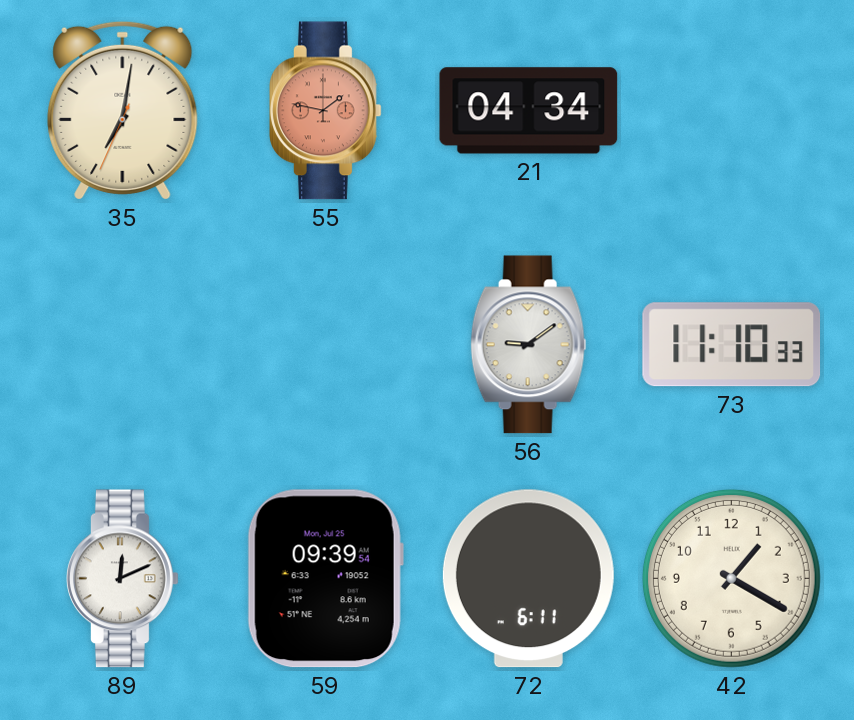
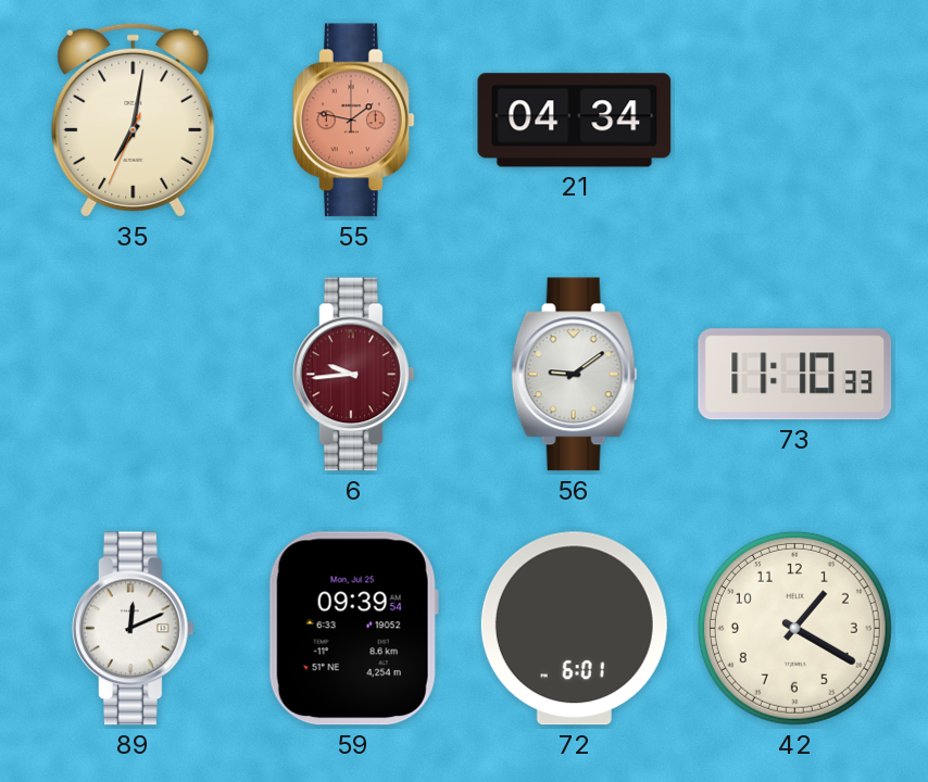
6: none -> 9:44 (354, 375)
72: 6:11 -> 6:01 (574, 629)
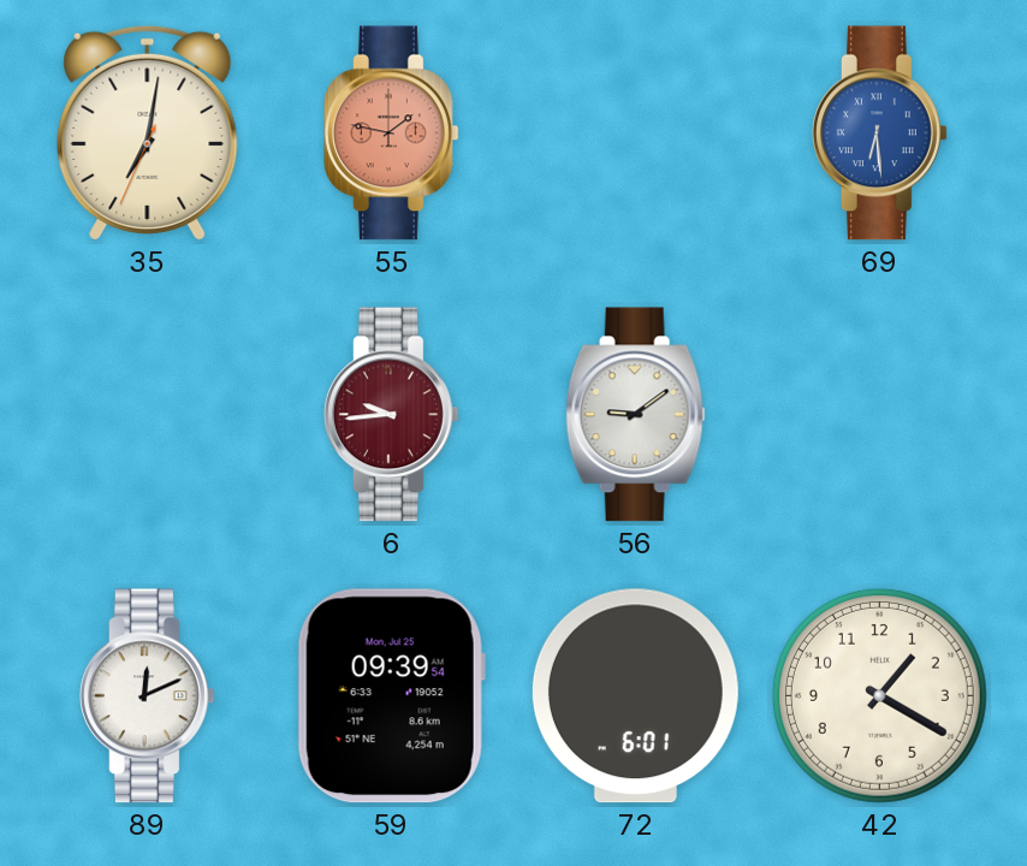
21: 04:34 -> none (575, 121)
69: none -> 6:29 (880, 134)
73: 11:10 -> none (795, 375)
